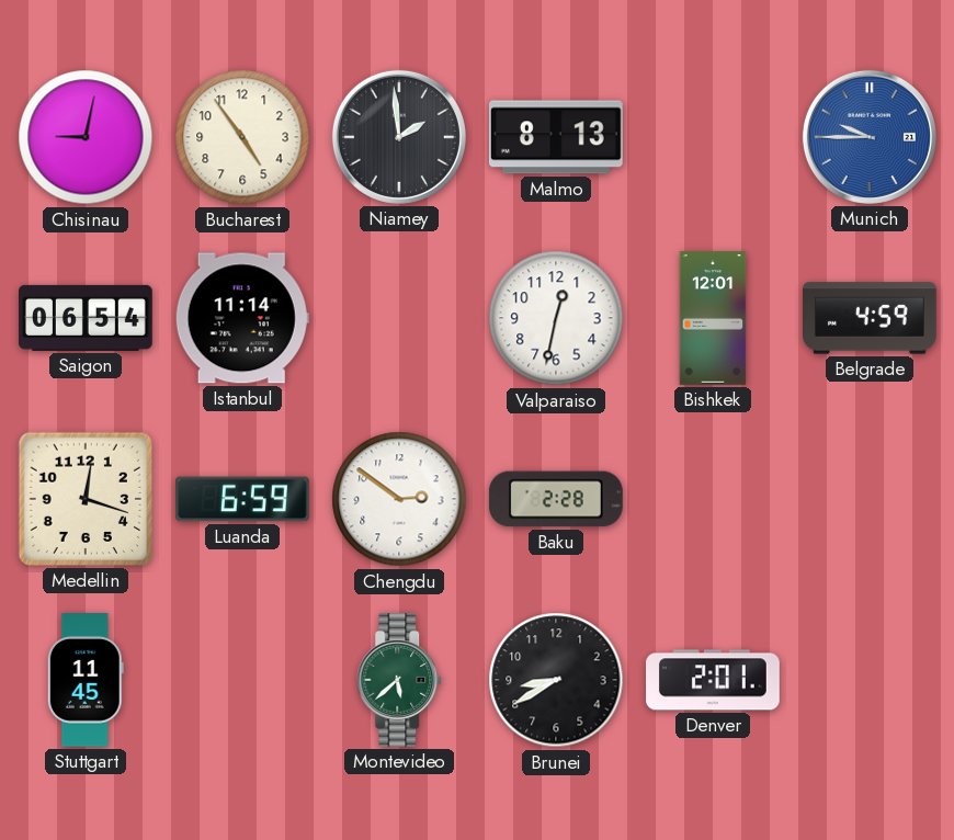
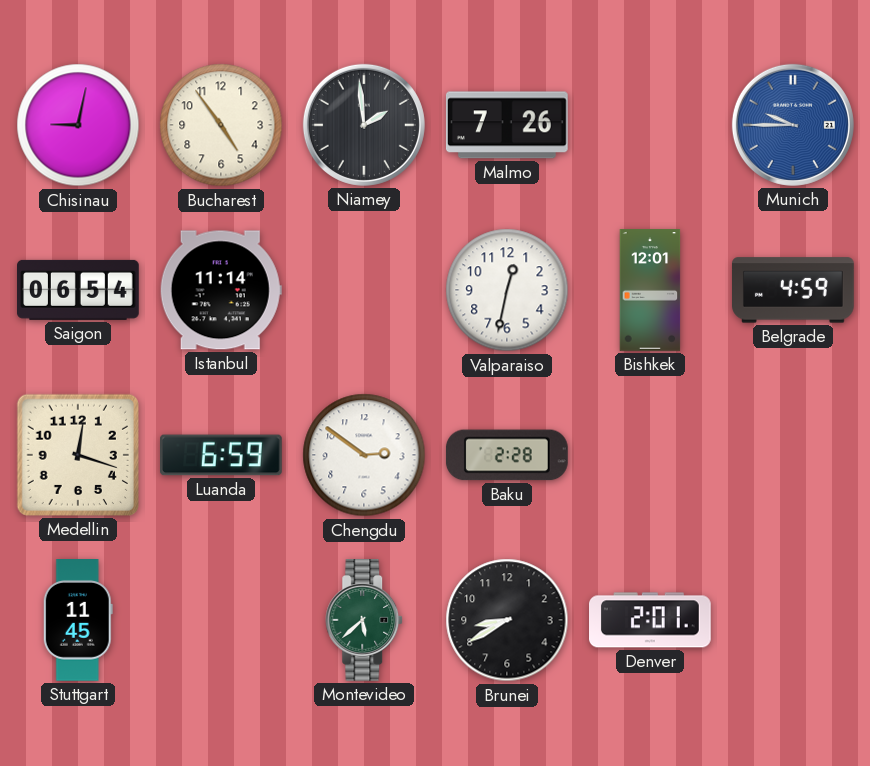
Malmo: 8:13 -> 7:26 (507, 125)
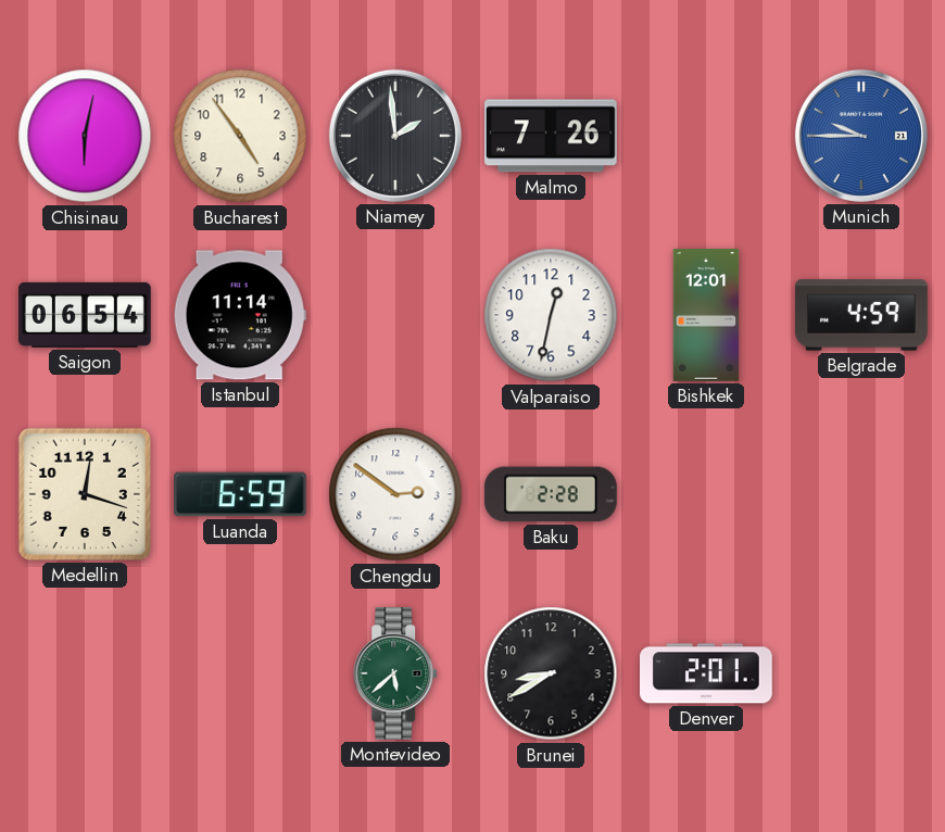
Chisinau: 9:02 -> 6:02 (85, 136)
Stuttgart: 11:45 -> none (78, 621)
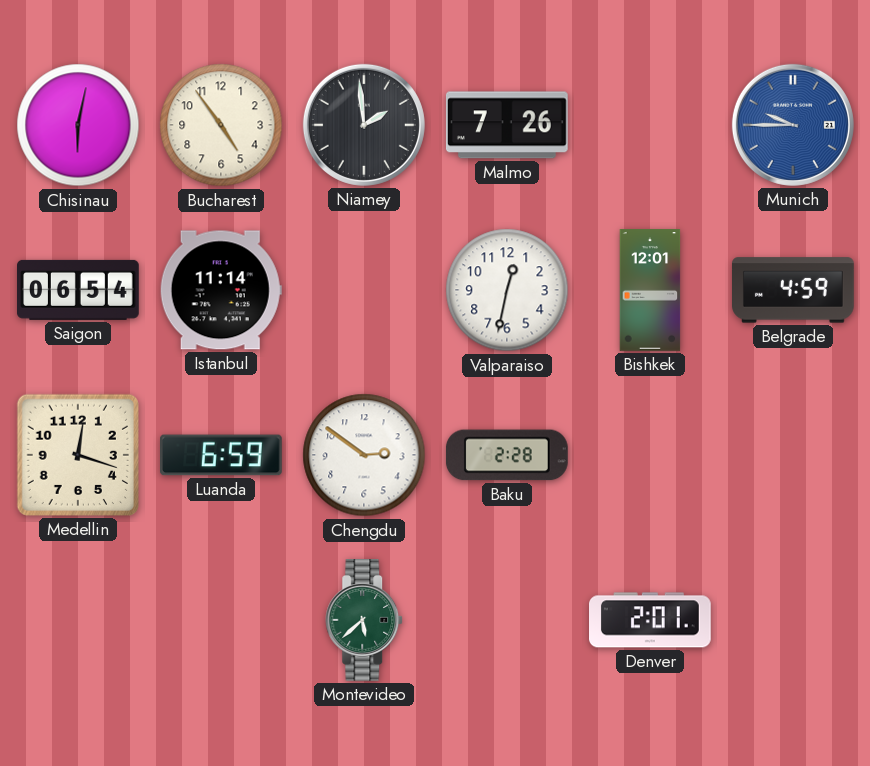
Brunei: 8:40 -> none (551, 673)
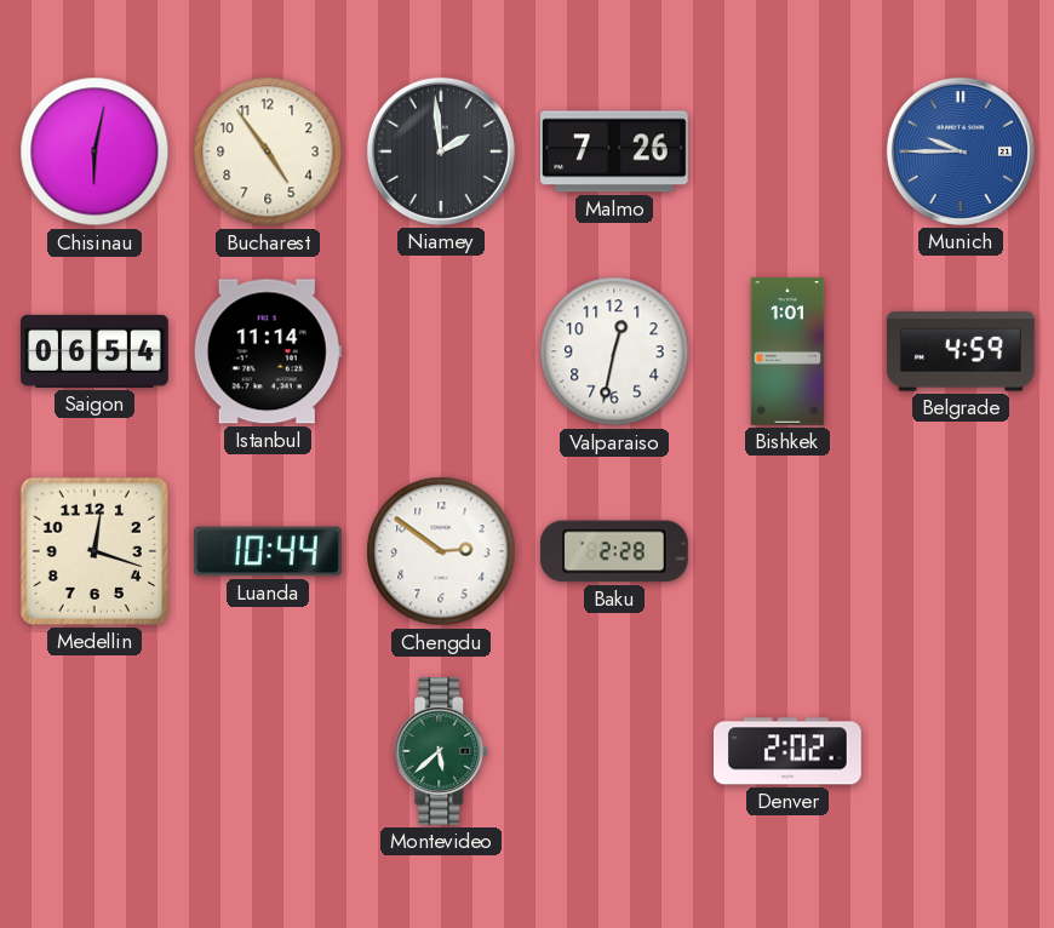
Bishkek: 12:01 -> 1:01 (787, 351)
Luanda: 6:59 -> 10:44 (269, 551)
Denver: 2:01 -> 2:02 (789, 751)
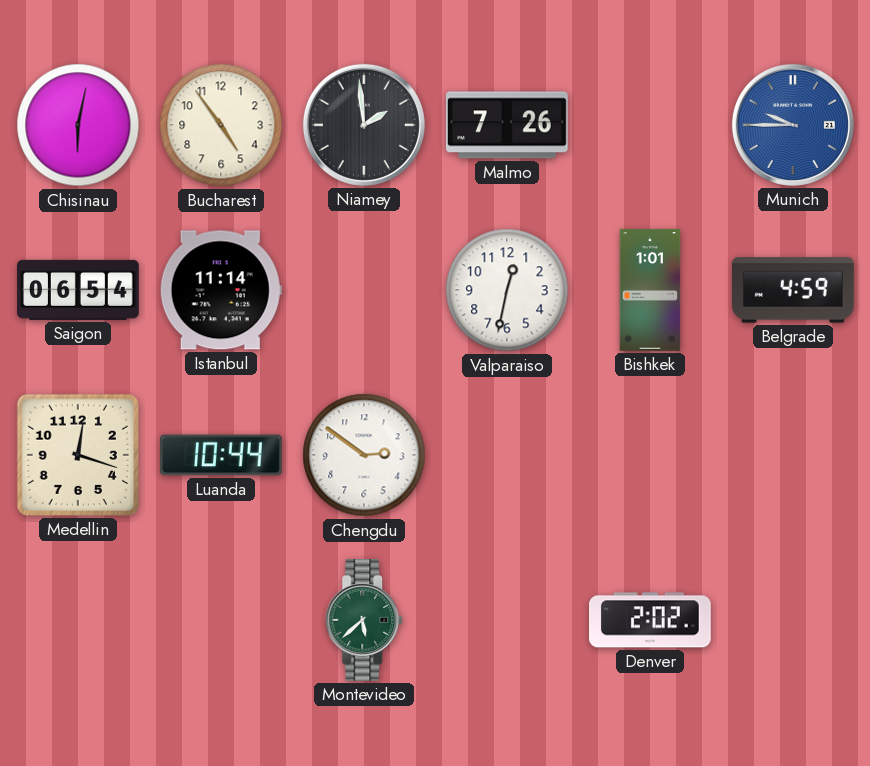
Baku: 2:28 -> none (614, 551)
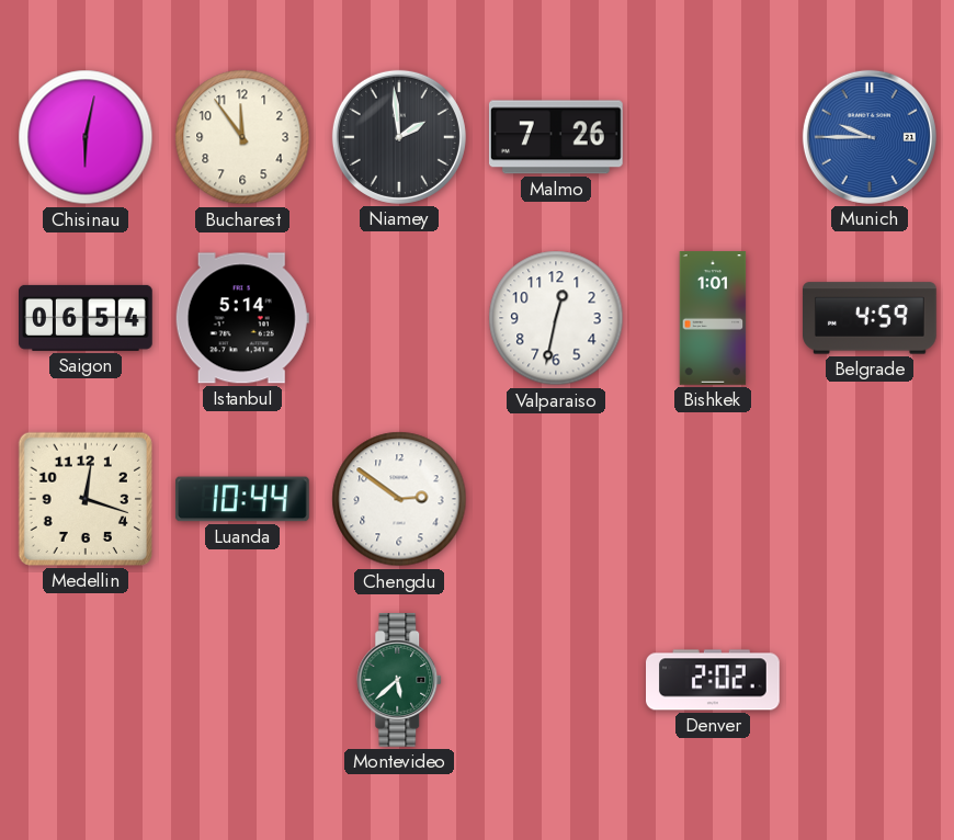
Bucharest: 4:54 -> 11:54 (242, 137)
Istanbul: 11:14 -> 5:14 (242, 318)
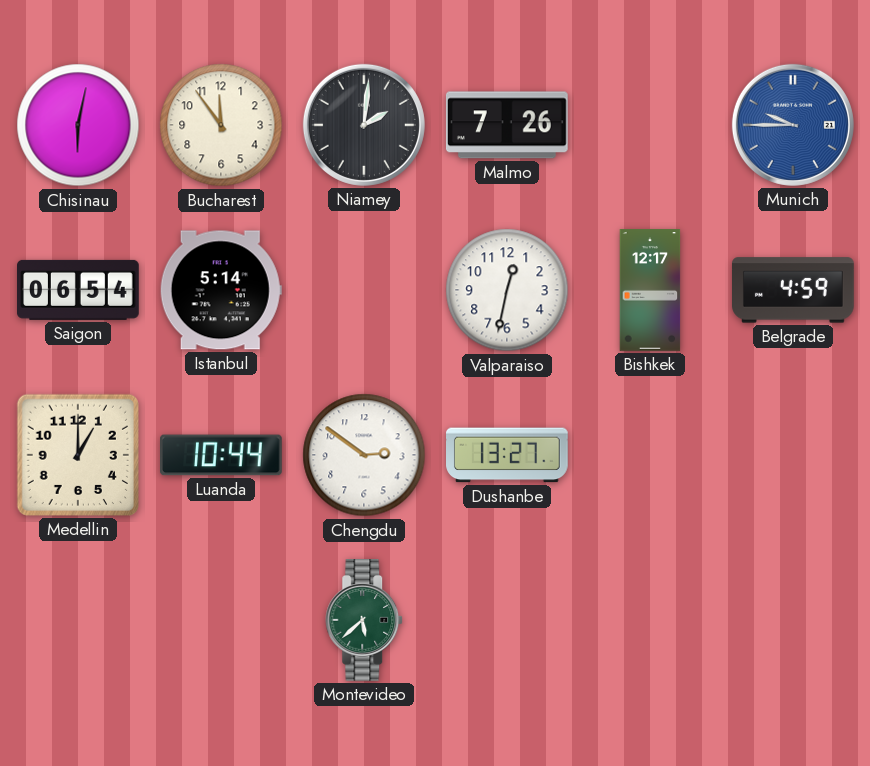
Niamey: 1:59 -> 2:01 (364, 125)
Bishkek: 1:01 -> 12:17 (650, 290)
Medellin: 12:18 -> 1:00 (78, 455)
Dushanbe: none -> 13:27 (508, 455)
Denver: 2:02 -> none (714, 680)
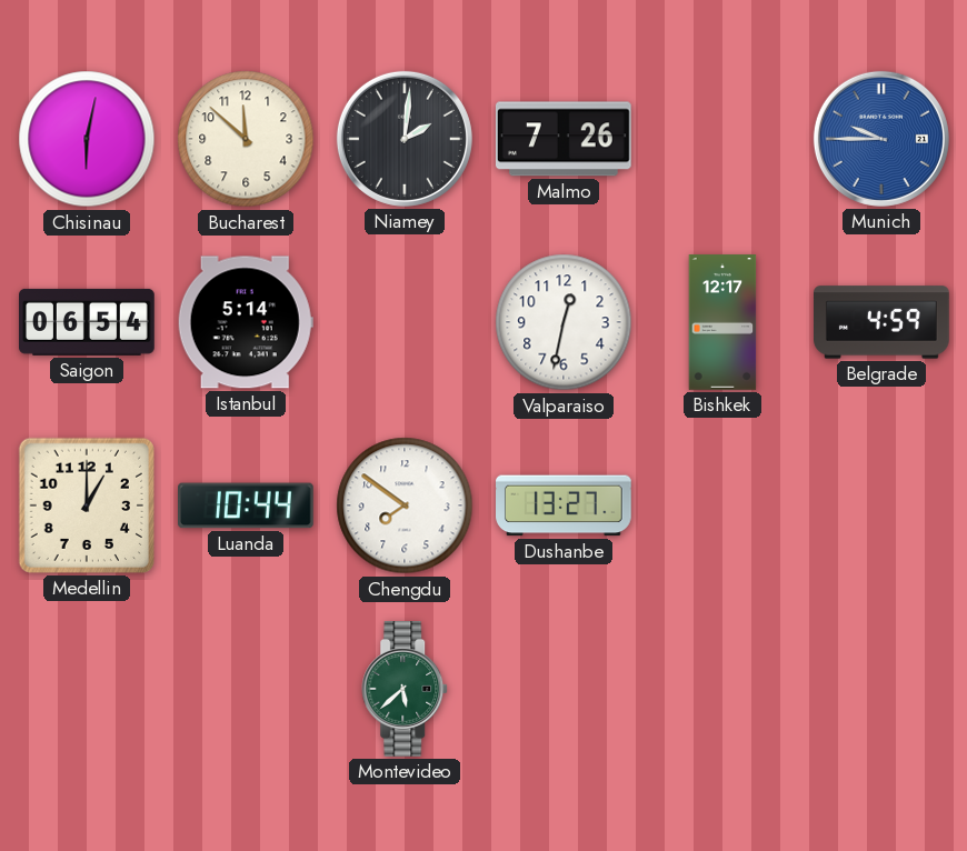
Bucharest: 11:54 -> 11:52 (246, 139)
Chengdu: 2:51 -> 7:51 (405, 505)
